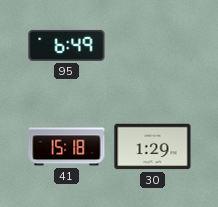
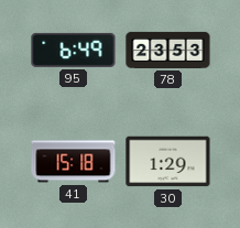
78: none -> 23:53 (168, 50)
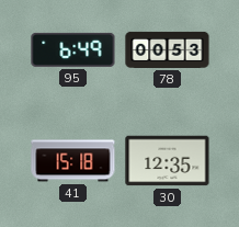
78: 23:53 -> 00:53 (168, 49)
30: 1:29 -> 12:35 (168, 161)
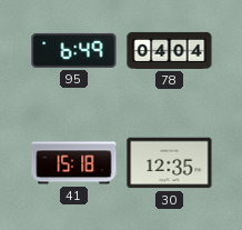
78: 00:53 -> 04:04 (170, 50)
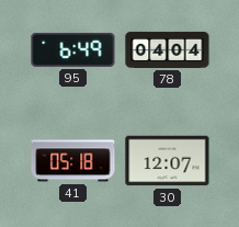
41: 15:18 -> 05:18 (73, 161)
30: 12:35 -> 12:07 (168, 161)
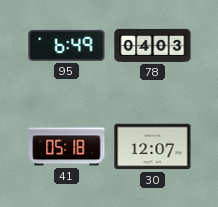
78: 04:04 -> 04:03 (153, 45)
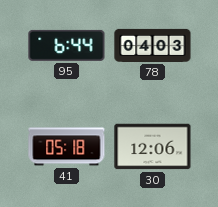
95: 6:49 -> 6:44 (67, 45)
30: 12:07 -> 12:06 (153, 147)
